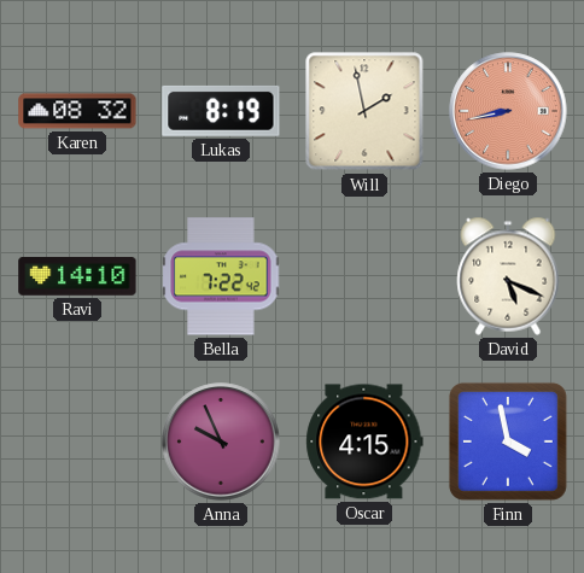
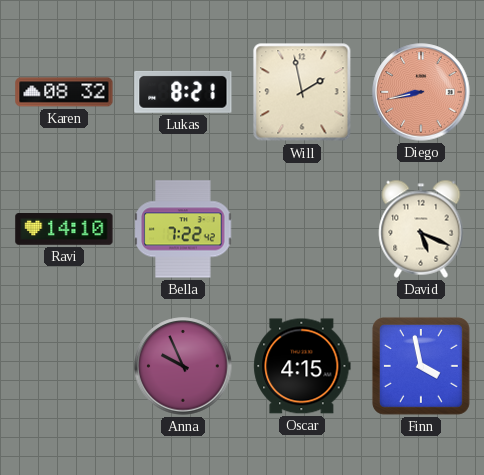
Lukas: 8:19 -> 8:21 (183, 92)
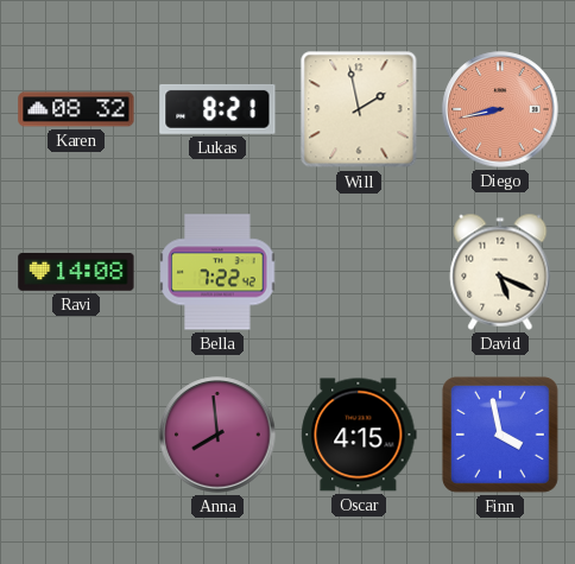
Ravi: 14:10 -> 14:08 (76, 273)
Anna: 9:56 -> 7:59 (217, 435)
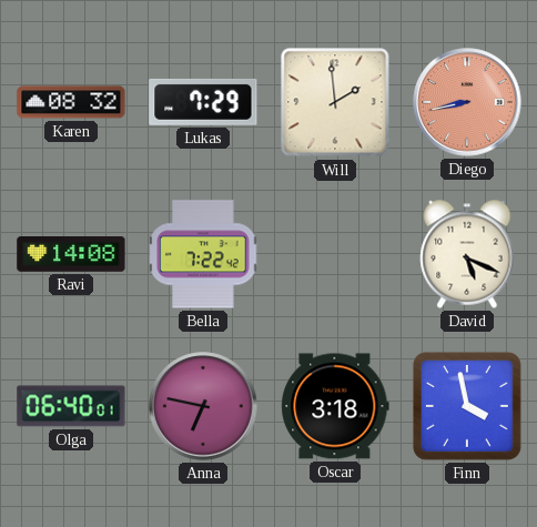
Lukas: 8:21 -> 7:29 (203, 102)
Will: 1:58 -> 1:59 (335, 102)
Olga: none -> 06:40 (71, 406)
Anna: 7:59 -> 6:47 (203, 406)
Oscar: 4:15 -> 3:18 (335, 406)
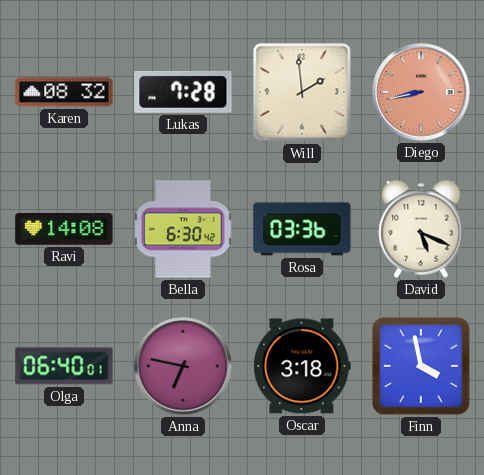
Lukas: 7:29 -> 7:28 (183, 92)
Bella: 7:22 -> 6:30 (183, 229)
Rosa: none -> 03:36 (302, 229)
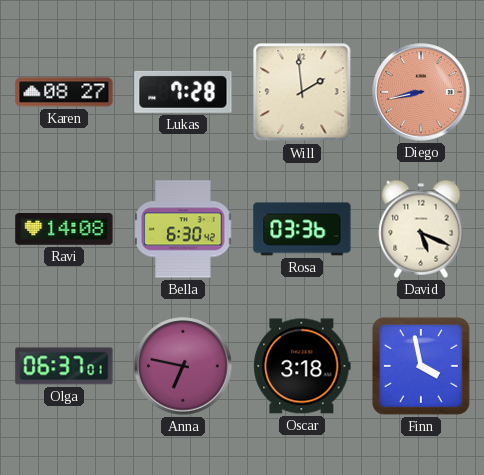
Karen: 08:32 -> 08:27 (64, 92)
Olga: 06:40 -> 06:37 (64, 366)
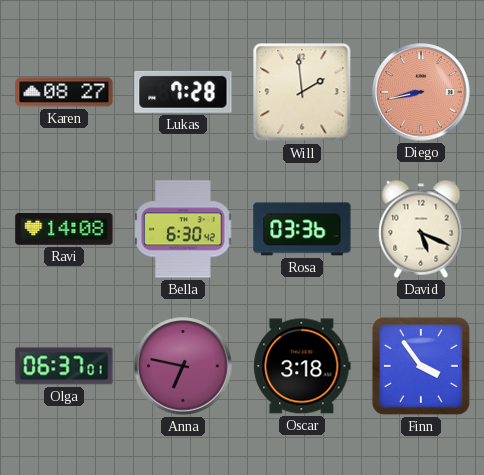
Finn: 3:58 -> 3:54 (421, 366)
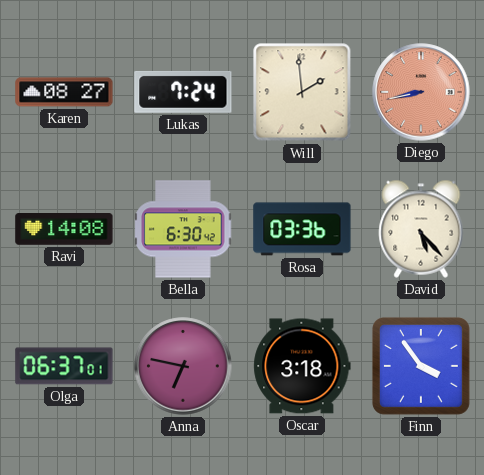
Lukas: 7:28 -> 7:24 (183, 92)
David: 5:19 -> 5:23 (421, 229)
